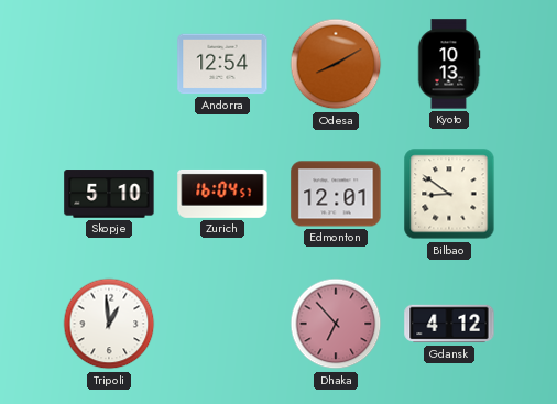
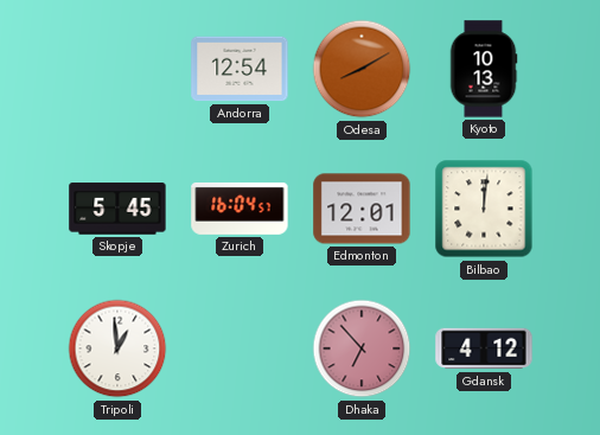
Skopje: 5:10 -> 5:45 (117, 209)
Bilbao: 8:51 -> 12:01 (484, 209)
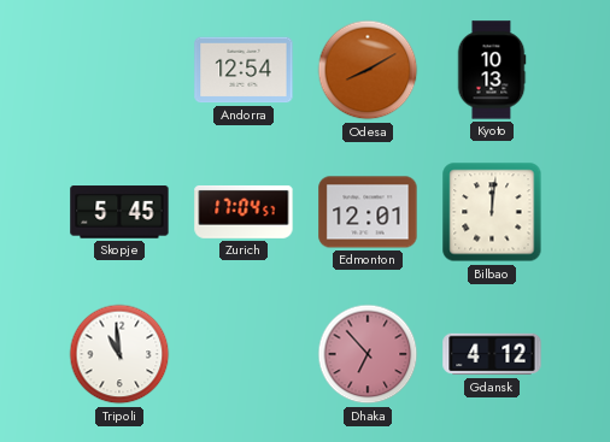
Zurich: 16:04 -> 17:04 (244, 212)
Tripoli: 12:59 -> 10:59 (119, 354)
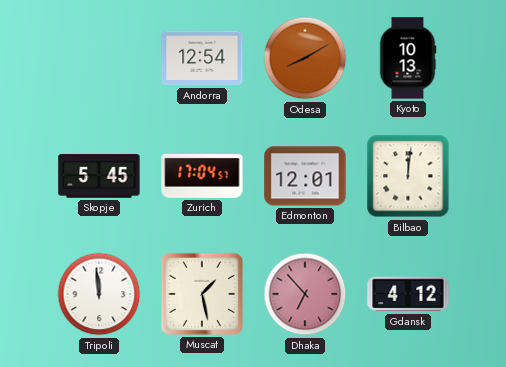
Tripoli: 10:59 -> 11:59 (99, 294)
Muscat: none -> 1:28 (202, 294)
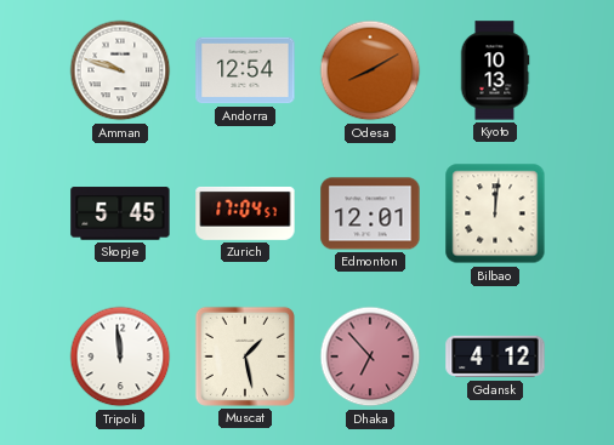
Amman: none -> 9:48 (120, 70)
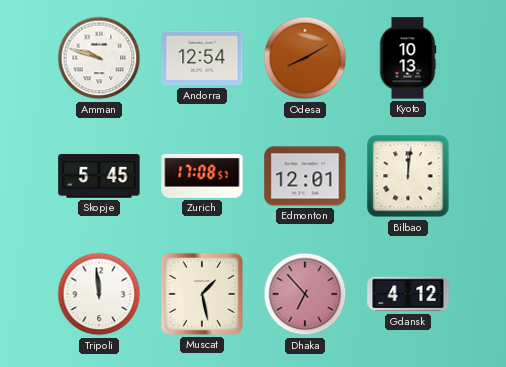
Zurich: 17:04 -> 17:08 (202, 176)
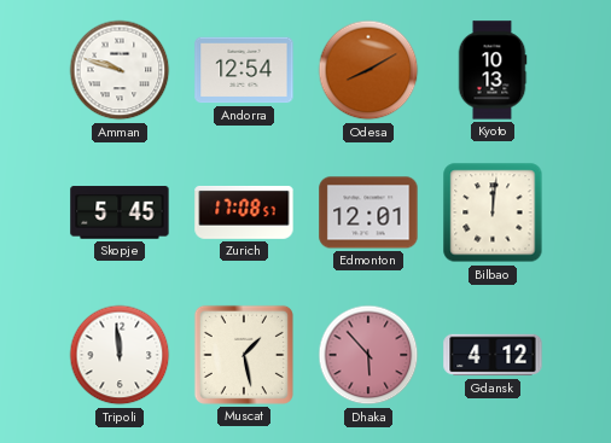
Dhaka: 6:53 -> 5:53 (368, 355)
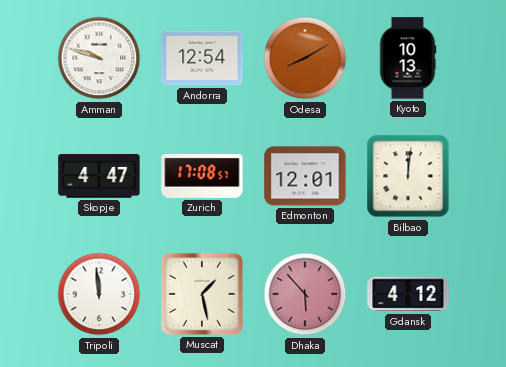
Skopje: 5:45 -> 4:47 (99, 176)
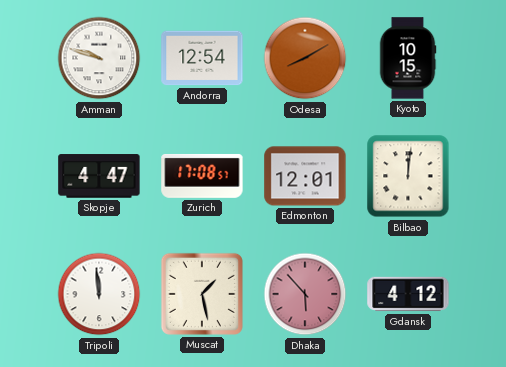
Kyoto: 10:13 -> 10:15 (408, 58)
